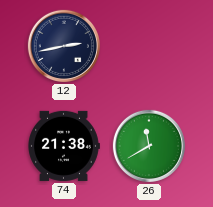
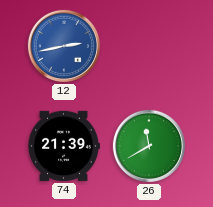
12 dial: navy -> blue (64, 46)
74: 21:38 -> 21:39 (64, 146)
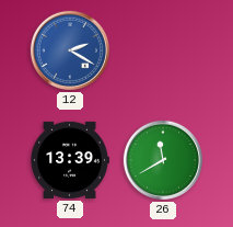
12: 2:43 -> 2:20 (70, 50)
74: 21:39 -> 13:39 (70, 160)
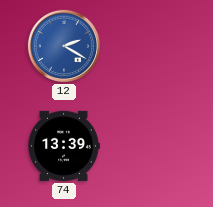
26: 11:40 -> none (163, 160)
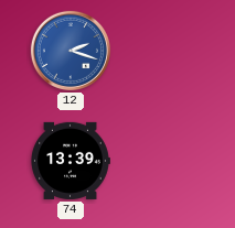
12: 2:20 -> 2:18 (71, 51)
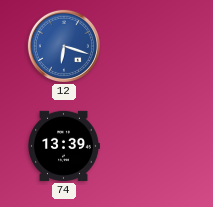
12: 2:18 -> 6:18 (64, 46)
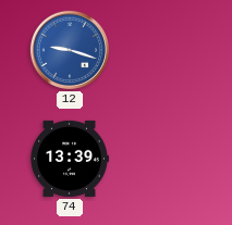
12: 6:18 -> 9:18 (70, 50)
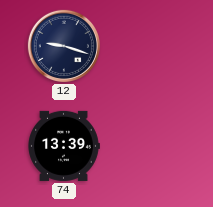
12 dial: blue -> navy (64, 46)
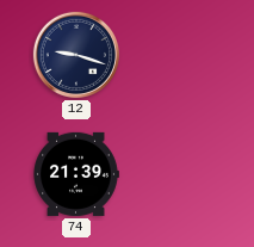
74: 13:39 -> 21:39 (76, 174)
